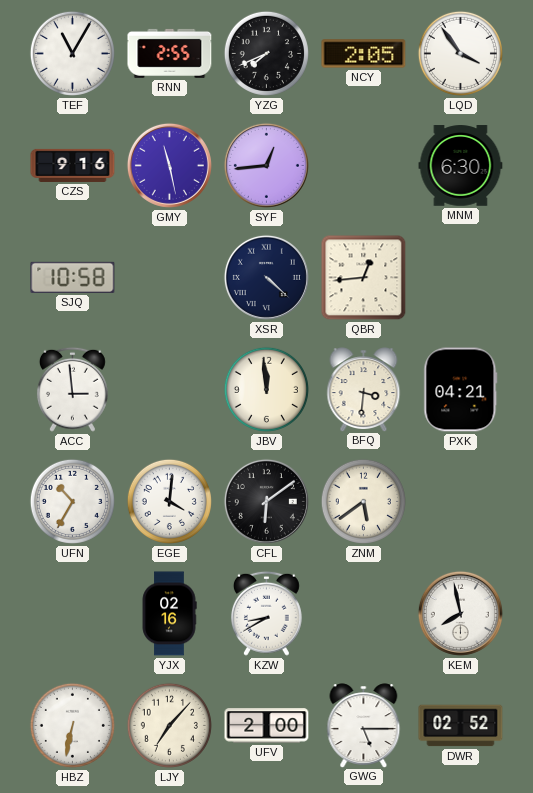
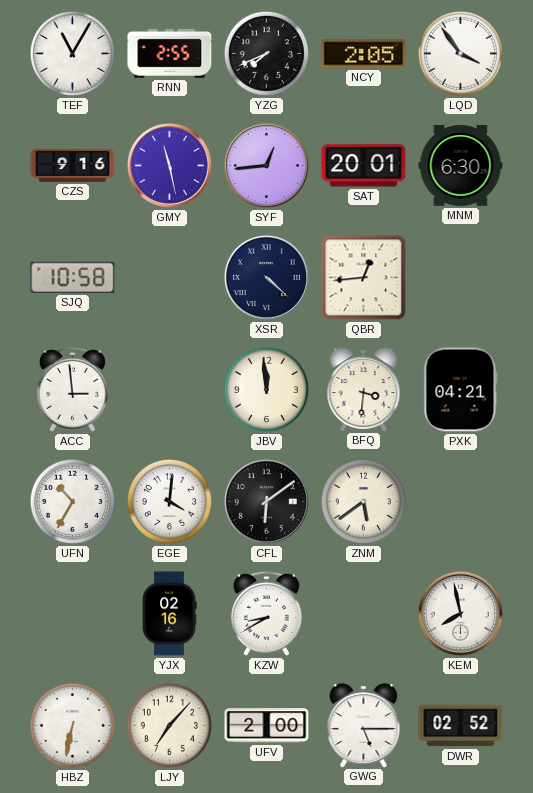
SAT: none -> 20:01 (364, 166)
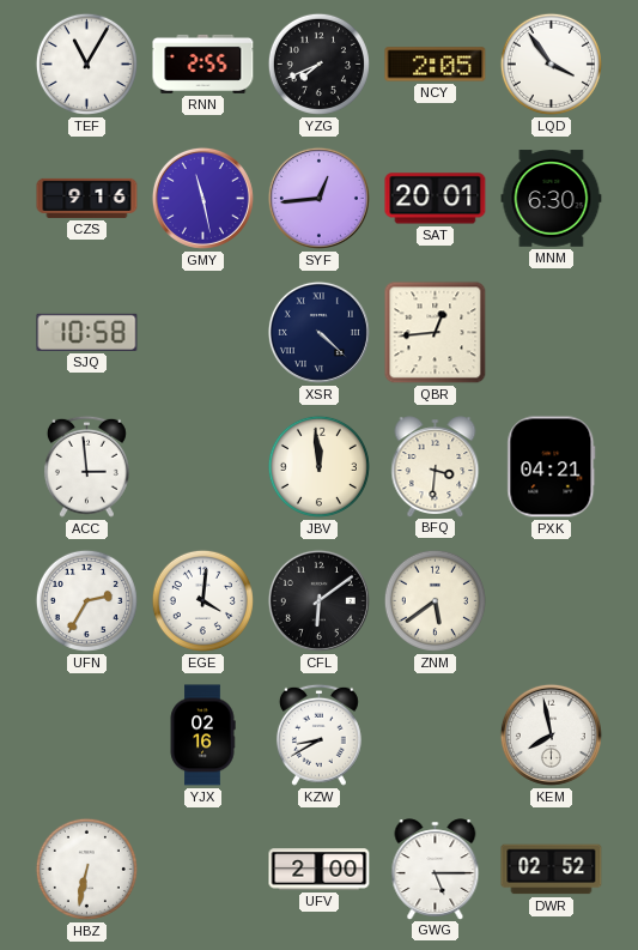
UFN: 10:35 -> 2:35 (86, 600)
LJY: 7:07 -> none (169, 725)
